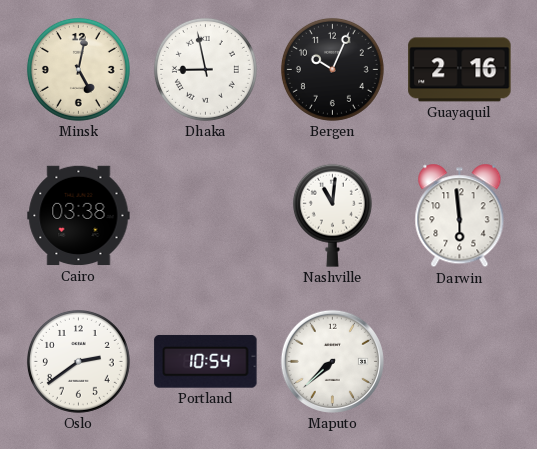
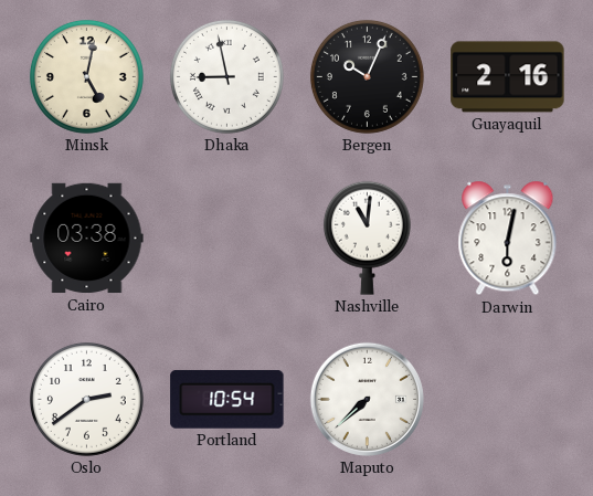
Darwin: 5:59 -> 6:02 (508, 239)
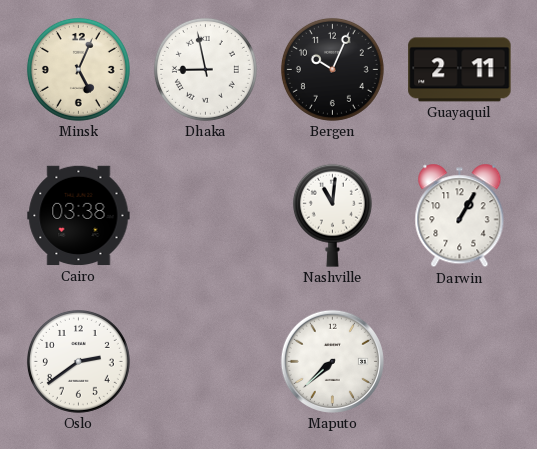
Minsk: 5:02 -> 5:04 (78, 69)
Guayaquil: 2:16 -> 2:11 (460, 70)
Darwin: 6:02 -> 1:05 (460, 216)
Portland: 10:54 -> none (227, 399)
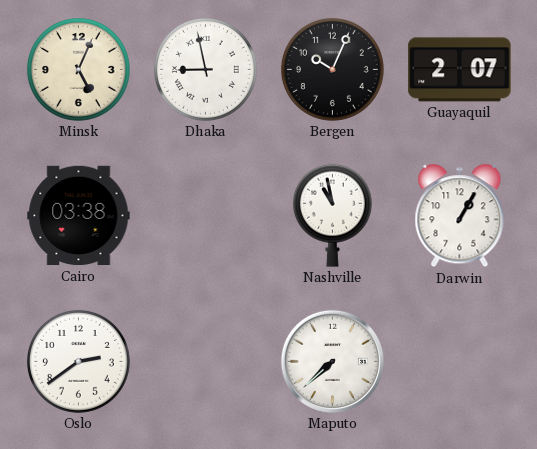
Guayaquil: 2:11 -> 2:07 (460, 70)
Nashville: 11:01 -> 10:58 (332, 215)
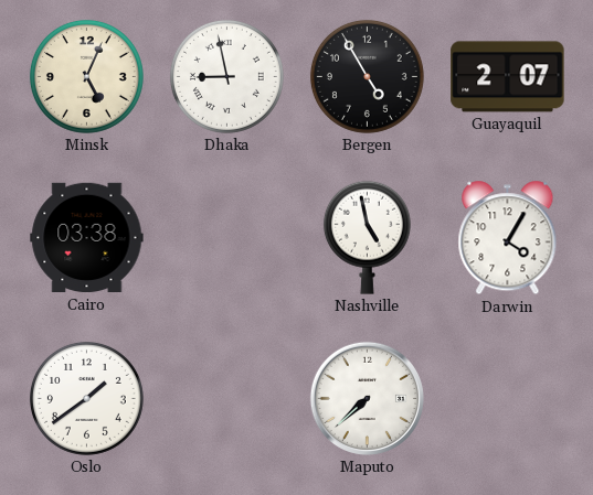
Bergen: 10:04 -> 4:55 (367, 76)
Nashville: 10:58 -> 4:58 (367, 237)
Darwin: 1:05 -> 4:05 (508, 238)
Oslo: 2:39 -> 1:39 (86, 398)
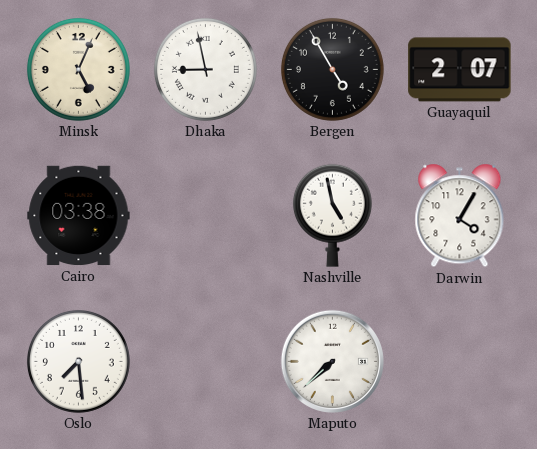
Oslo: 1:39 -> 7:29 (78, 361)
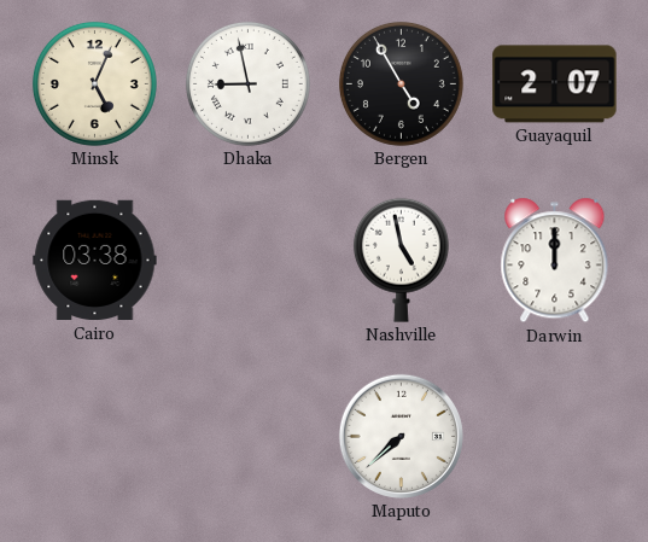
Darwin: 4:05 -> 12:00 (555, 261)
Oslo: 7:29 -> none (78, 361)
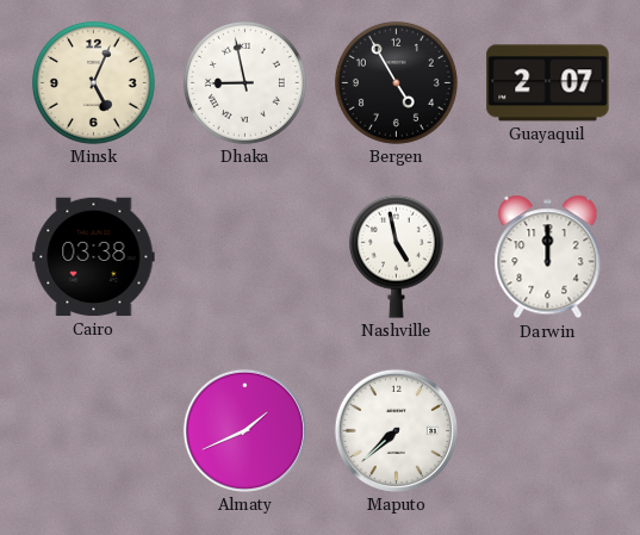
Almaty: none -> 1:41 (244, 430)
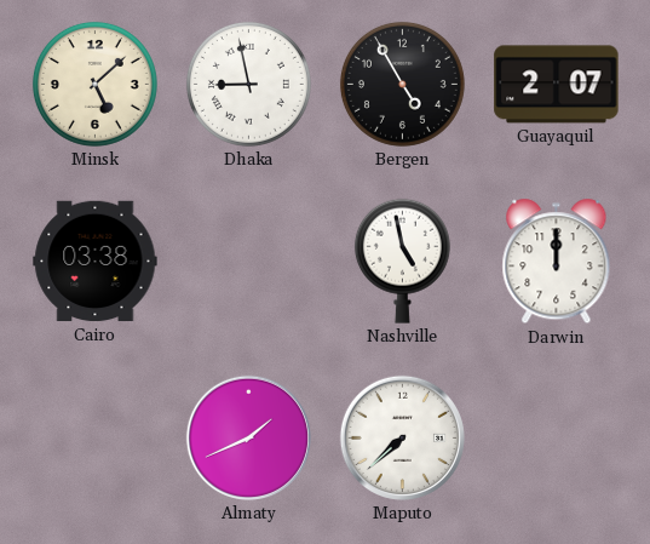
Minsk: 5:04 -> 5:08 (94, 84)
